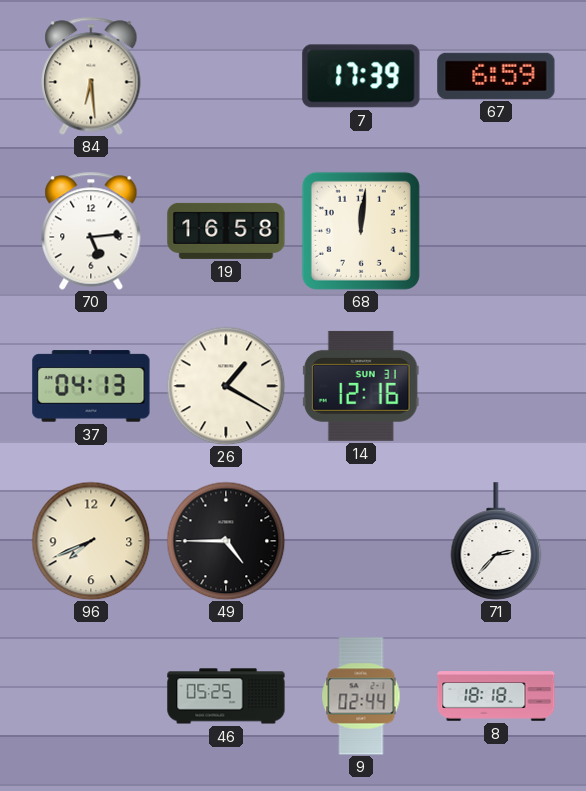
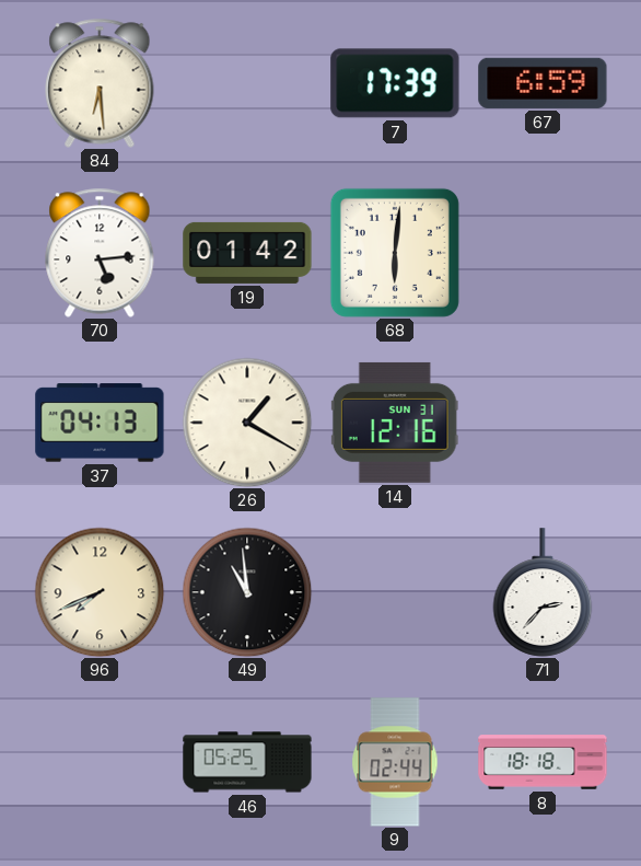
19: 16:58 -> 01:42 (247, 253)
68: 12:01 -> 6:01 (395, 253)
49: 4:45 -> 10:59 (247, 592)
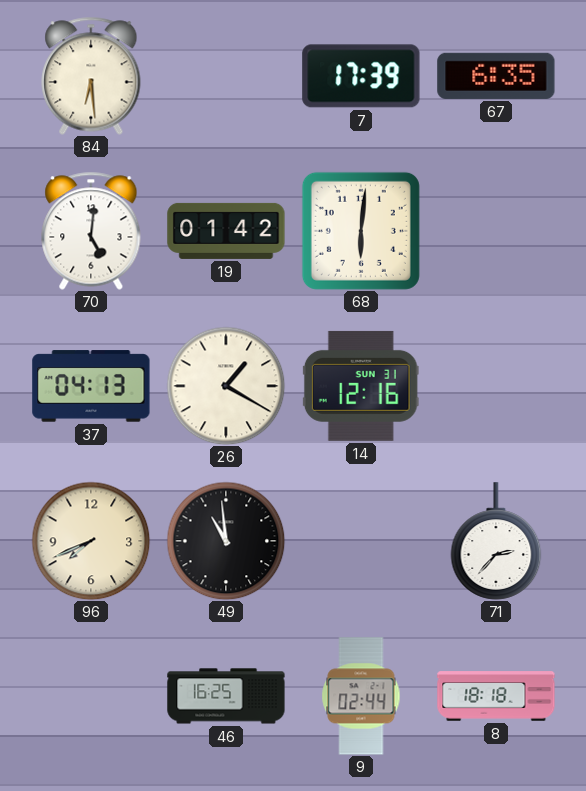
67: 6:59 -> 6:35 (496, 76)
70: 5:14 -> 5:01 (91, 231)
46: 05:25 -> 16:25 (226, 696)
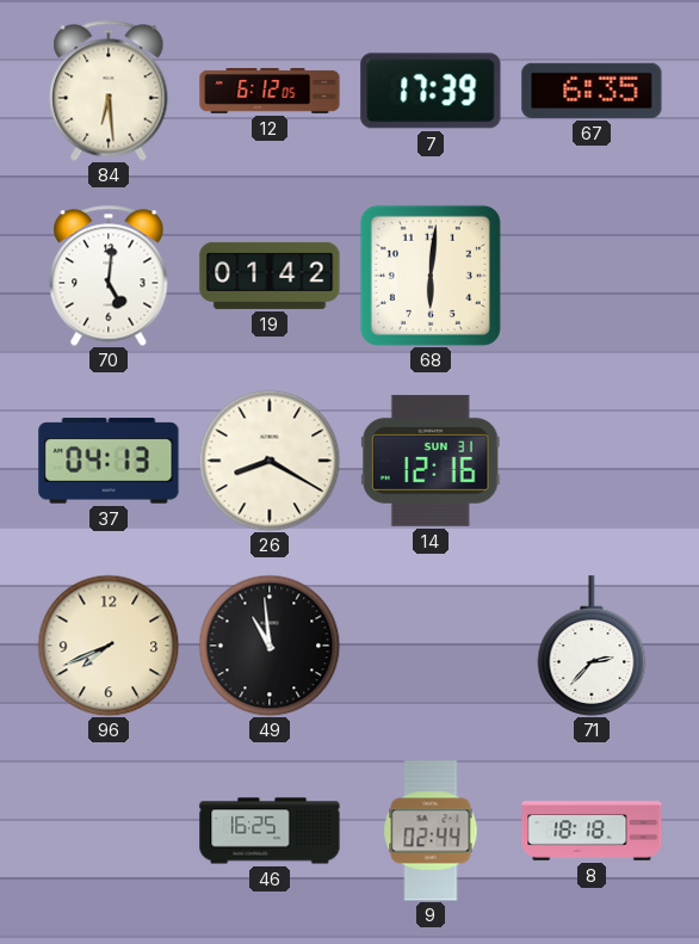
12: none -> 6:12 (270, 92)
26: 1:20 -> 8:20 (270, 461)
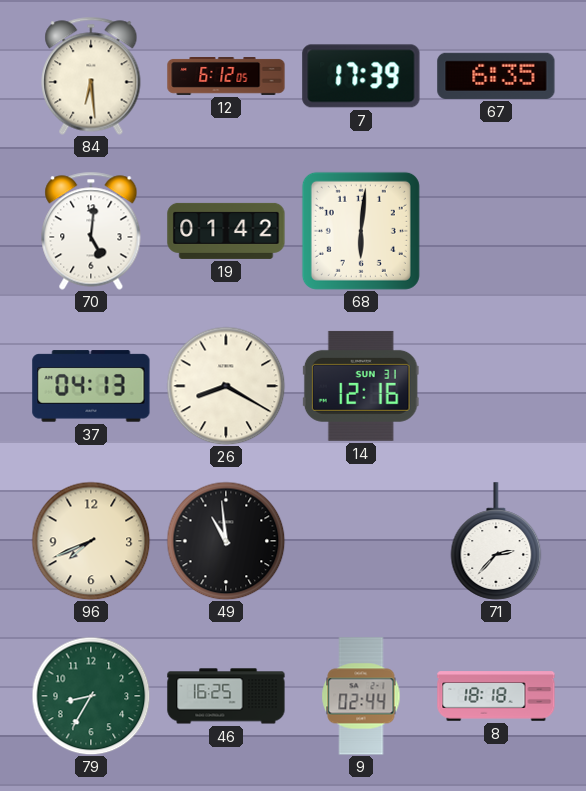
79: none -> 8:35 (91, 696)
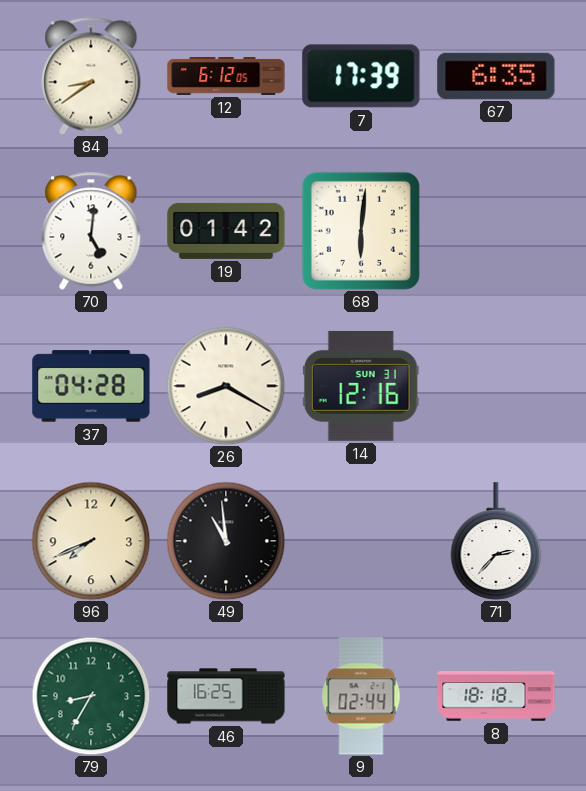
84: 6:29 -> 8:39 (91, 76)
37: 04:13 -> 04:28 (91, 386)
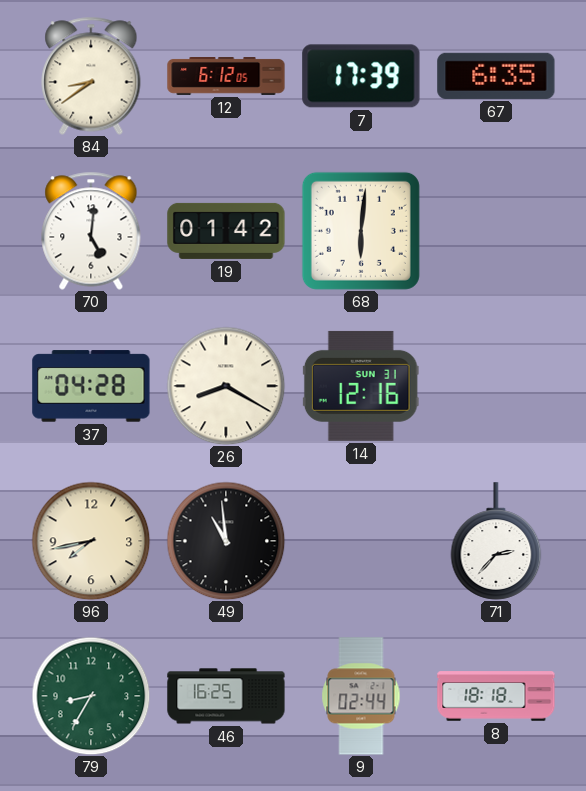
96: 7:41 -> 7:43 (91, 541)
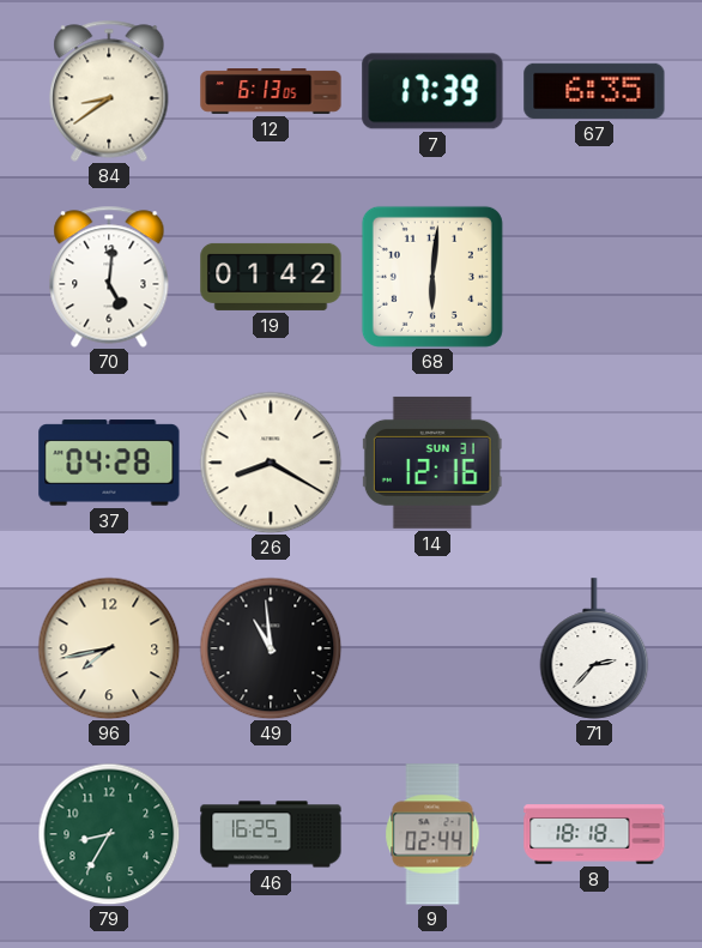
12: 6:12 -> 6:13 (271, 92)
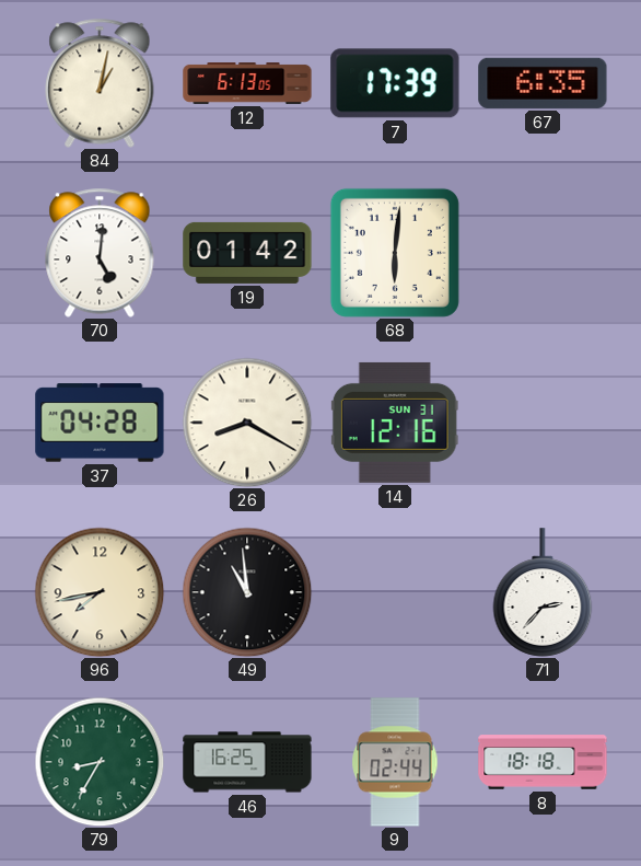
84: 8:39 -> 1:02 (100, 83)
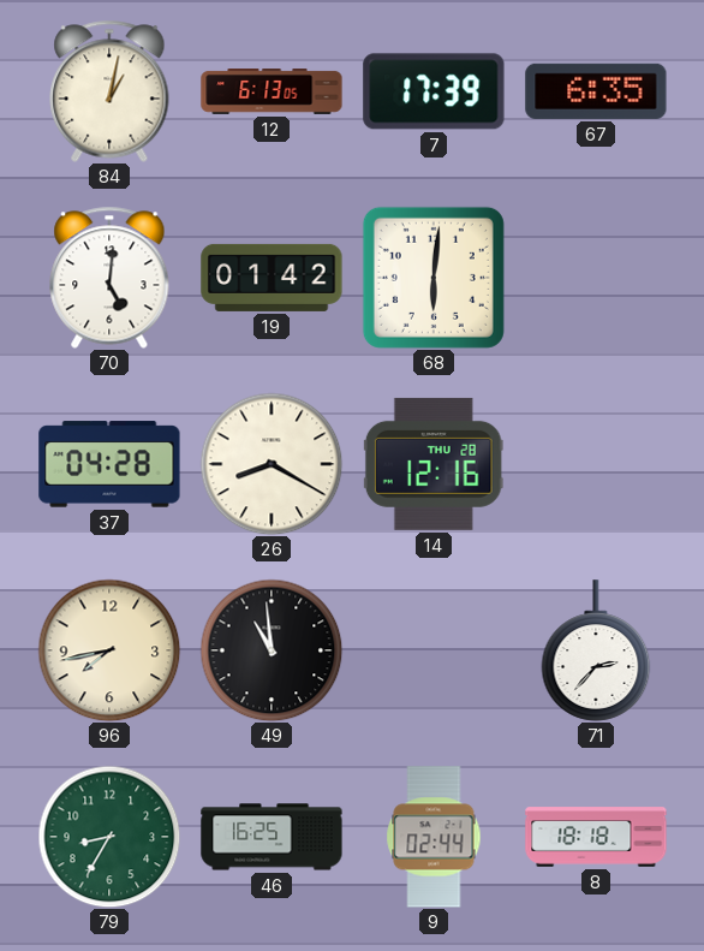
14 date: SUN 31 -> THU 28 (434, 464)
